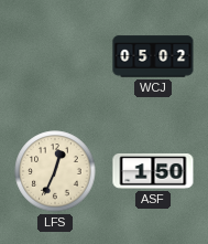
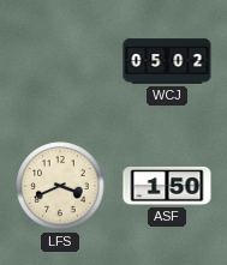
LFS: 12:34 -> 3:41 (60, 186)
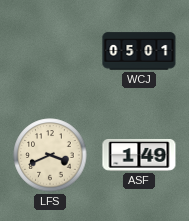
WCJ: 05:02 -> 05:01 (139, 51)
ASF: 1:50 -> 1:49 (139, 155)
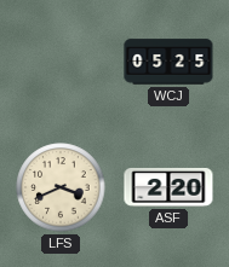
WCJ: 05:01 -> 05:25 (168, 62)
ASF: 1:49 -> 2:20 (168, 187)
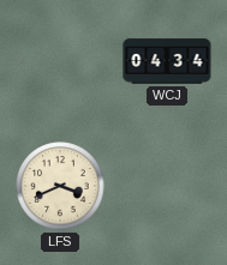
WCJ: 05:25 -> 04:34 (167, 61)
ASF: 2:20 -> none (168, 187)
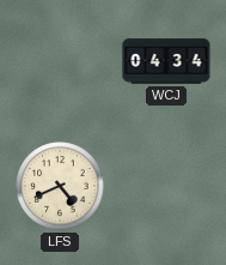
LFS: 3:41 -> 4:41 (60, 186)
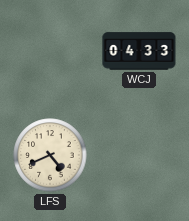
WCJ: 04:34 -> 04:33 (139, 51)
